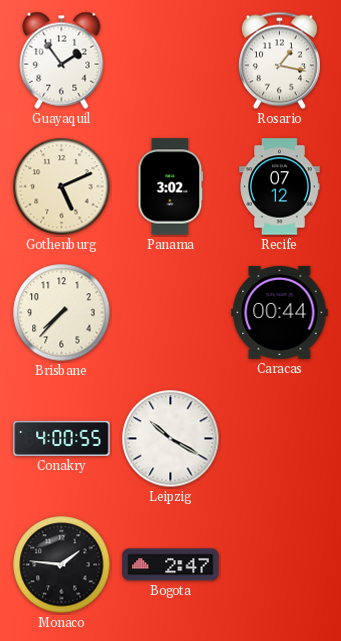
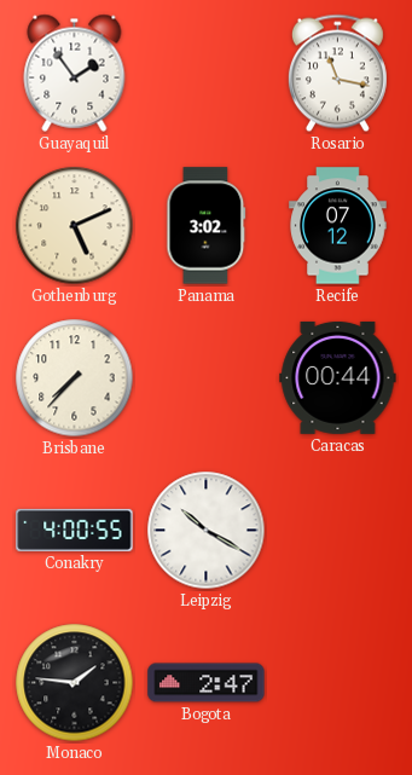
Rosario: 1:17 -> 11:17 (337, 74)
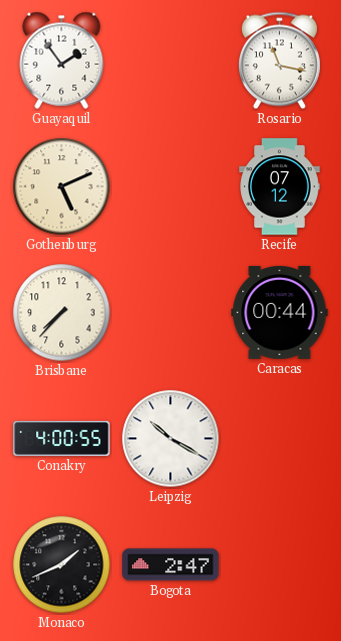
Panama: 3:02 -> none (207, 226)
Monaco: 1:46 -> 1:41 (62, 565)
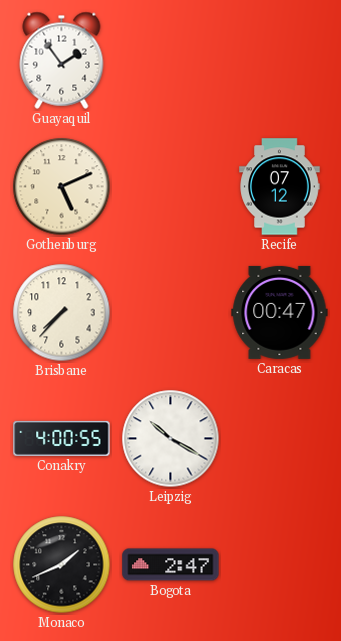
Rosario: 11:17 -> none (279, 61)
Caracas: 00:44 -> 00:47 (280, 312)
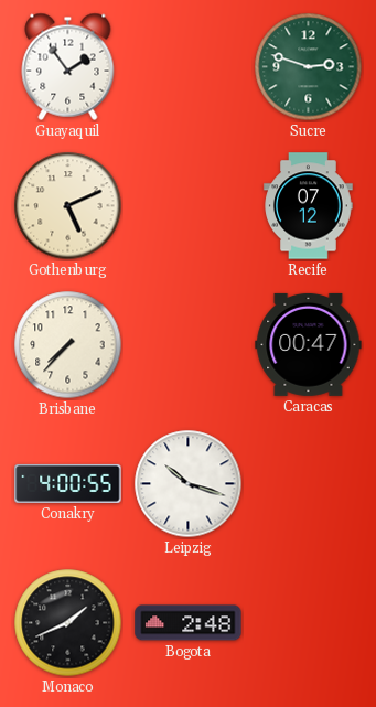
Sucre: none -> 2:48 (309, 67)
Leipzig: 10:20 -> 10:18 (189, 484)
Bogota: 2:47 -> 2:48 (189, 623)
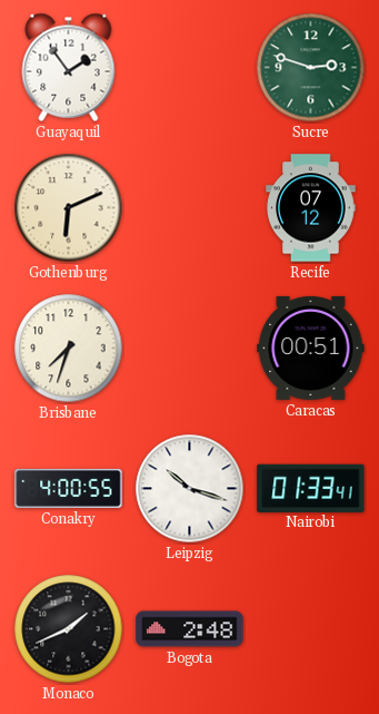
Gothenburg: 5:11 -> 6:11 (69, 208)
Brisbane: 7:37 -> 7:33 (69, 349)
Caracas: 00:47 -> 00:51 (311, 348)
Nairobi: none -> 01:33 (311, 488)
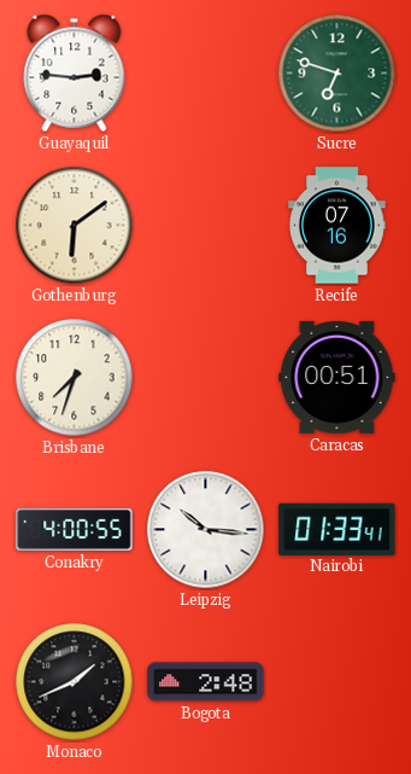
Guayaquil: 1:54 -> 2:46 (75, 72)
Sucre: 2:48 -> 6:48 (337, 74)
Gothenburg: 6:11 -> 6:09 (75, 226)
Recife: 07:12 -> 07:16 (337, 226)
Leipzig: 10:18 -> 10:16 (206, 530)
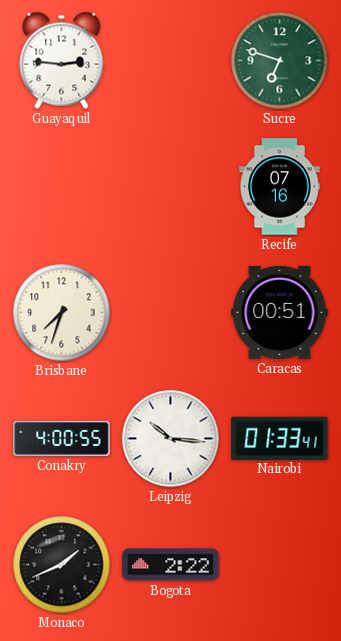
Gothenburg: 6:09 -> none (75, 226)
Bogota: 2:48 -> 2:22 (171, 565)
